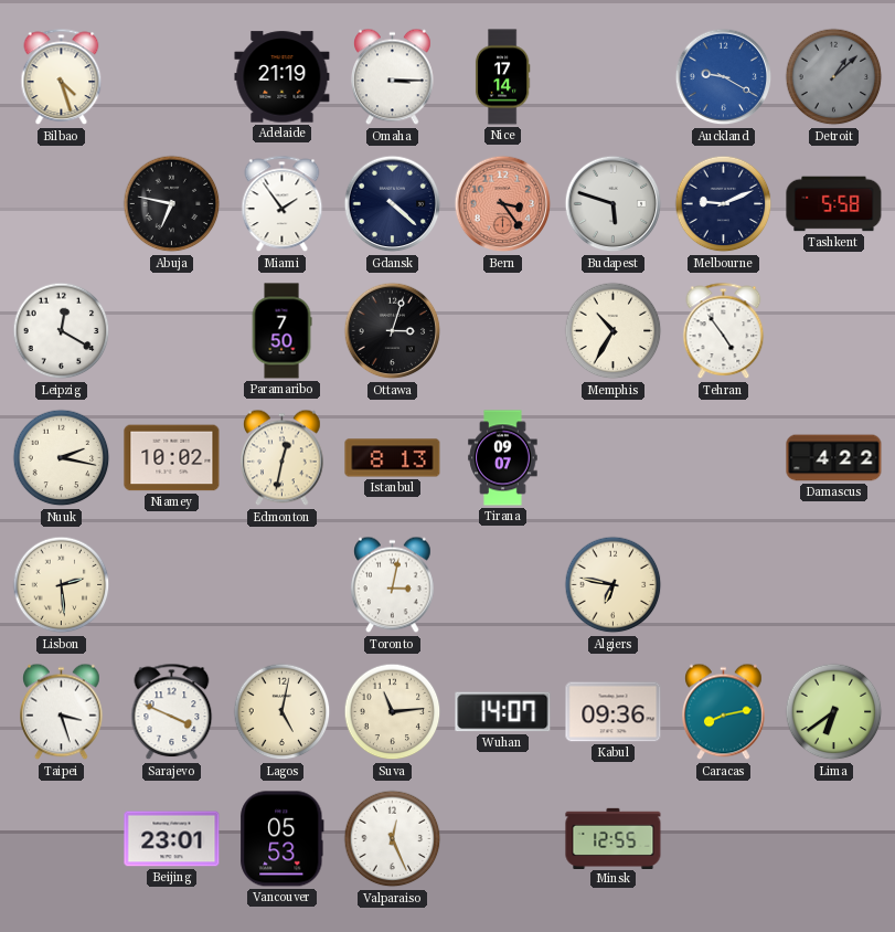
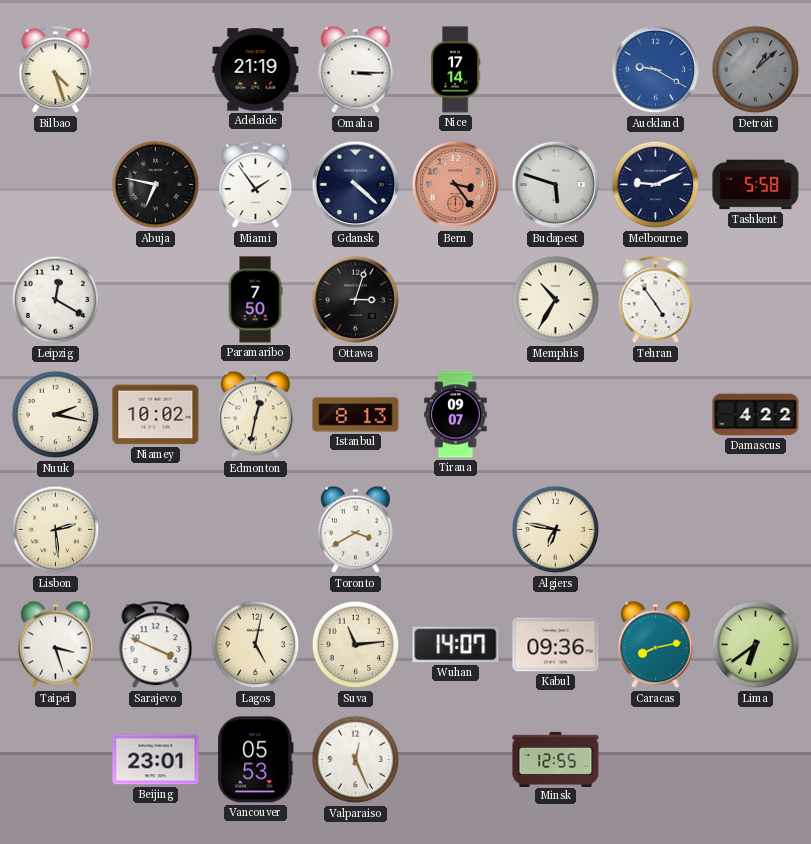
Toronto: 3:02 -> 3:40 (356, 530)
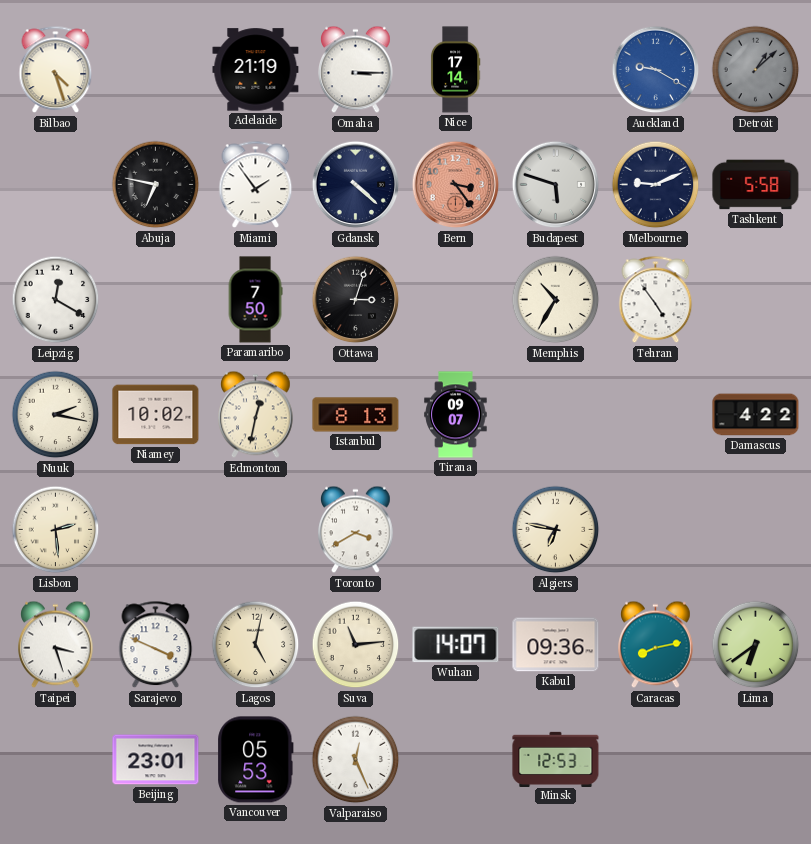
Minsk: 12:55 -> 12:53 (556, 759)
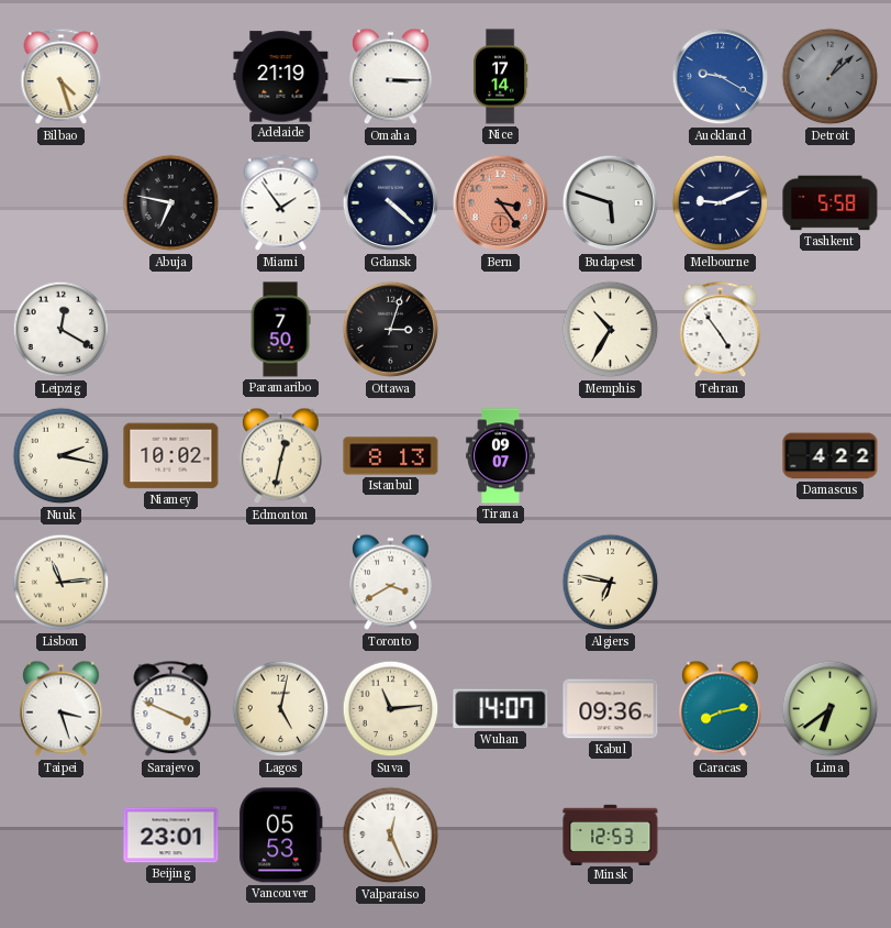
Lisbon: 2:29 -> 11:14 (62, 583)
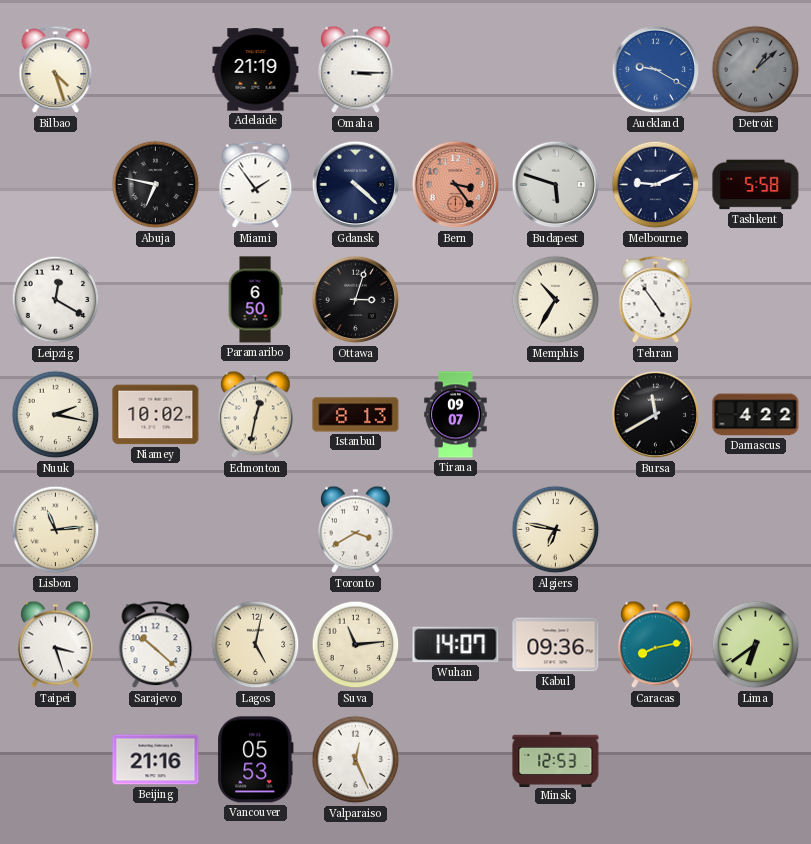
Nice: 17:14 -> none (500, 77)
Paramaribo: 7:50 -> 6:50 (255, 300)
Bursa: none -> 11:40 (656, 415)
Sarajevo: 3:49 -> 10:22 (156, 645)
Beijing: 23:01 -> 21:16 (156, 760)
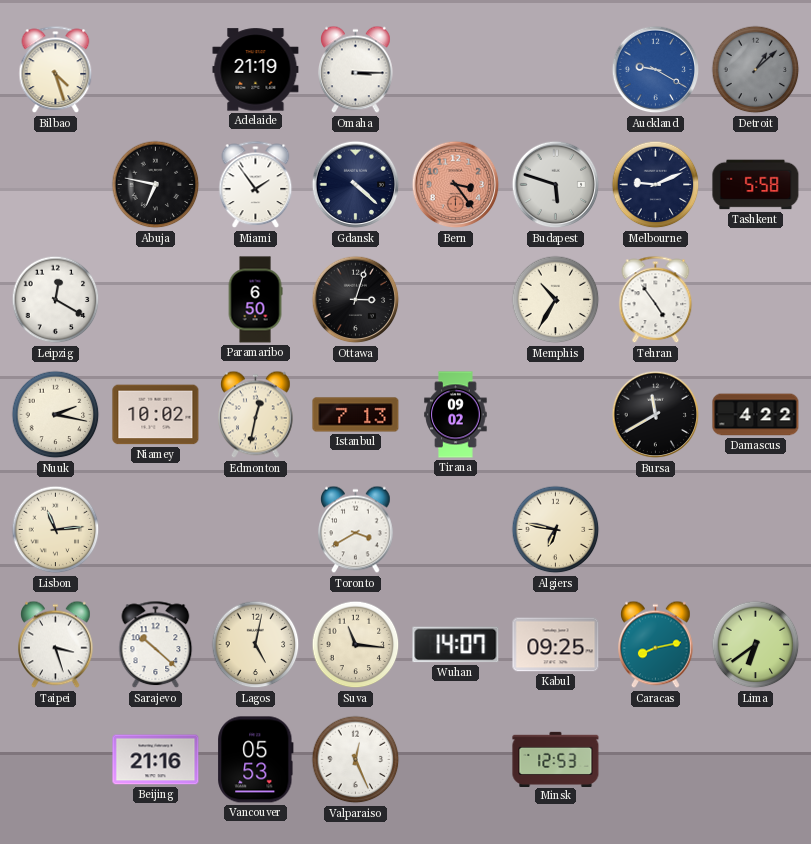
Istanbul: 8:13 -> 7:13 (356, 415)
Tirana: 09:07 -> 09:02 (456, 415)
Suva: 11:14 -> 11:16 (356, 645)
Kabul: 09:36 -> 09:25 (556, 645)
